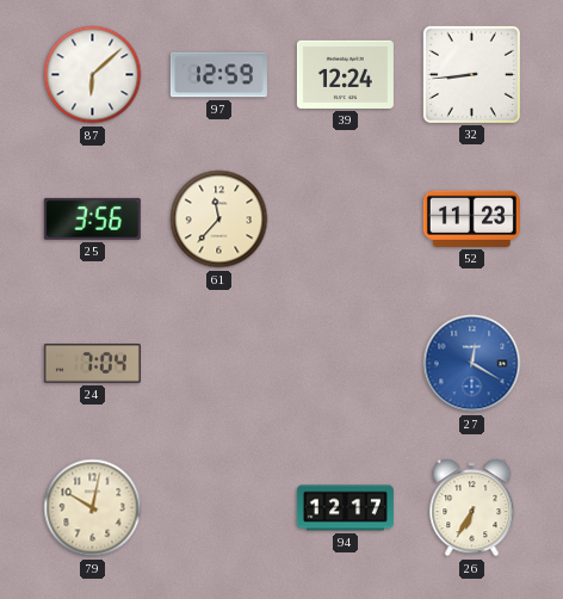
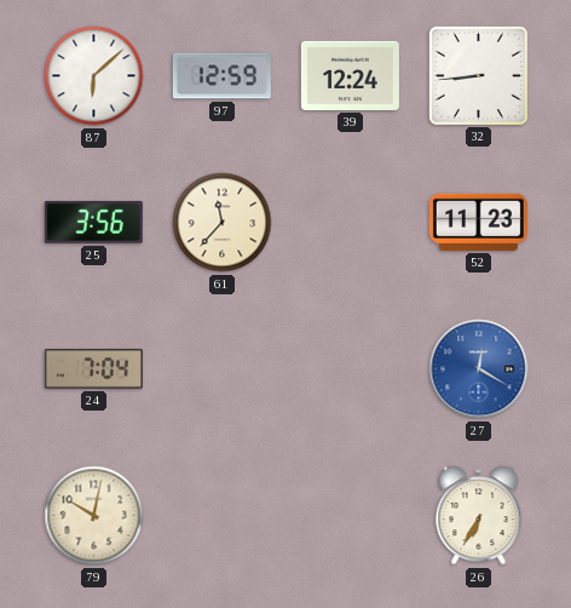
94: 12:17 -> none (345, 508)
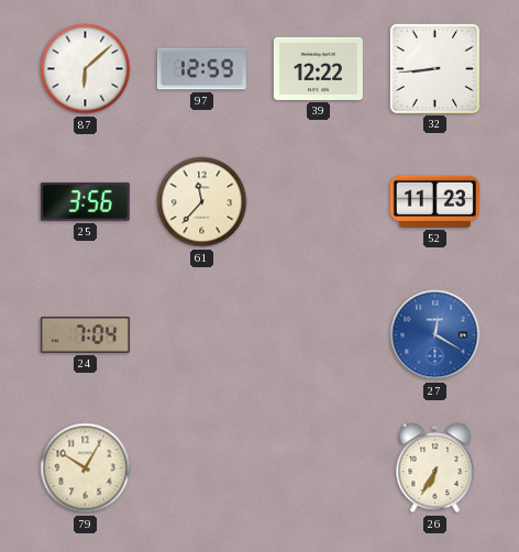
39: 12:24 -> 12:22 (318, 68)
79: 10:02 -> 10:05 (86, 468)
